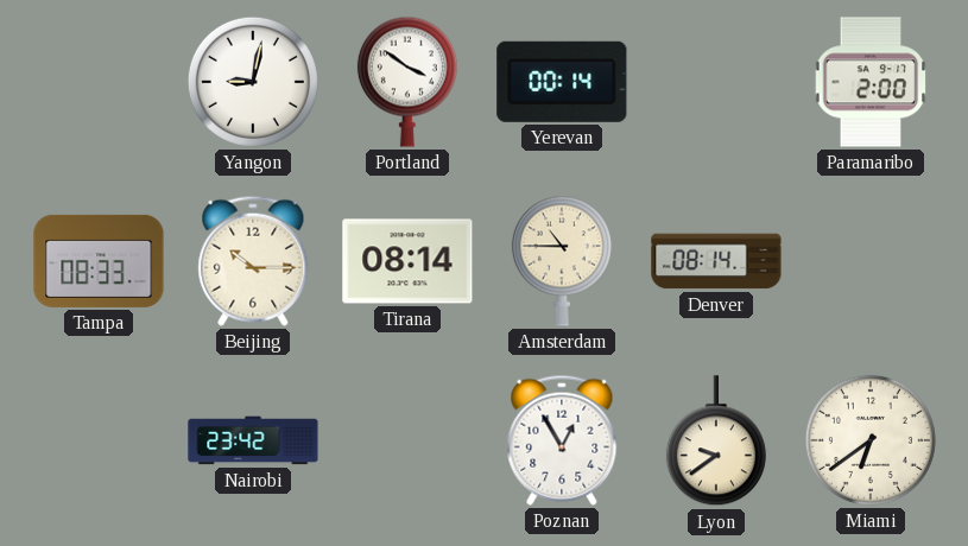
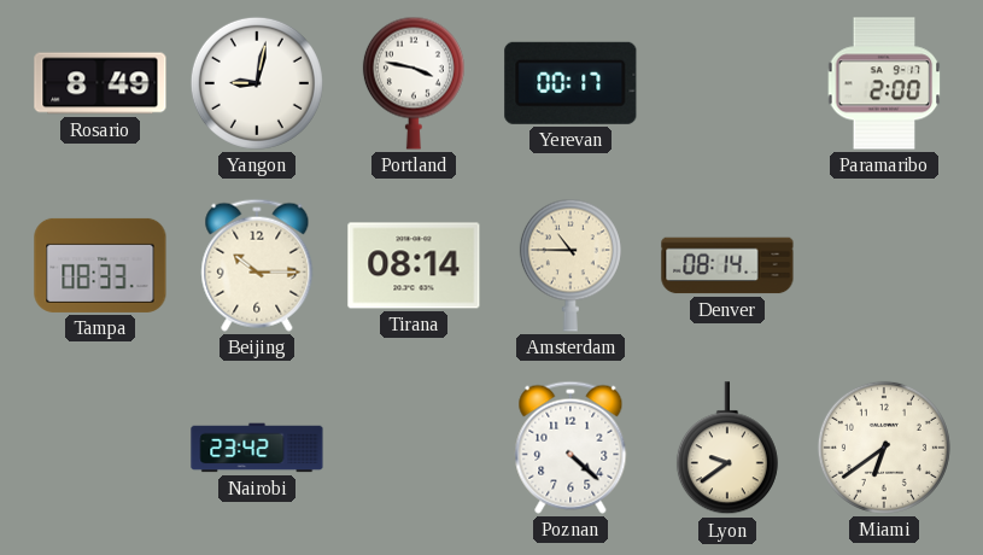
Rosario: none -> 8:49 (100, 83)
Portland: 3:51 -> 3:47 (414, 83)
Yerevan: 00:14 -> 00:17 (571, 83)
Poznan: 12:55 -> 4:22 (571, 448)
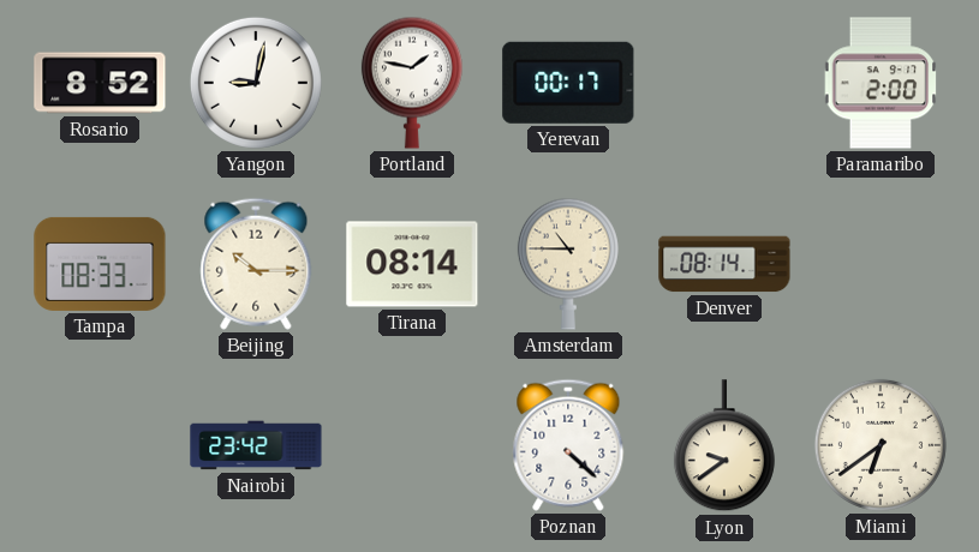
Rosario: 8:49 -> 8:52 (100, 83)
Portland: 3:47 -> 1:47 (412, 83)
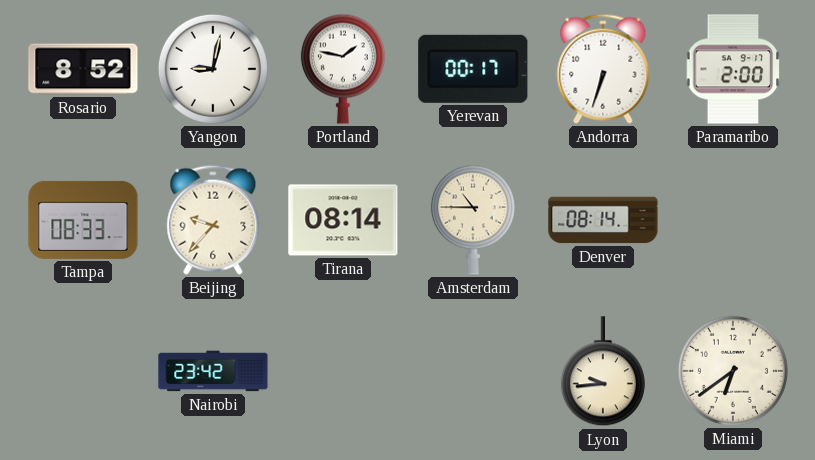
Andorra: none -> 6:33 (603, 69)
Beijing: 10:15 -> 9:37 (213, 220)
Poznan: 4:22 -> none (568, 445)
Lyon: 9:39 -> 9:44 (603, 372)
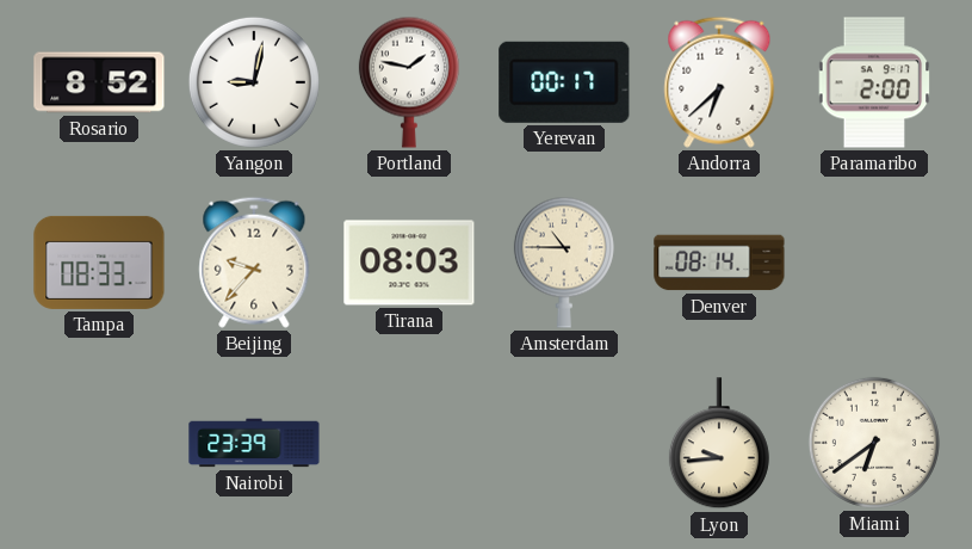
Andorra: 6:33 -> 6:38 (719, 82)
Tirana: 08:14 -> 08:03 (409, 263)
Nairobi: 23:42 -> 23:39 (254, 443)
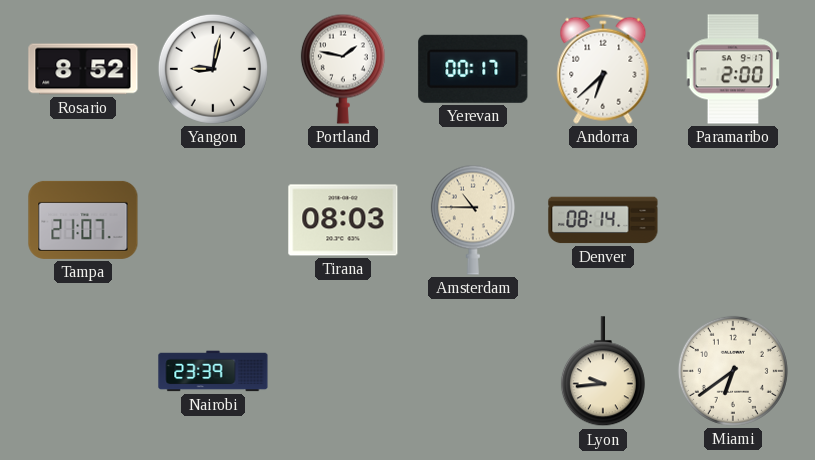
Tampa: 08:33 -> 21:07 (83, 220)
Beijing: 9:37 -> none (254, 263)
